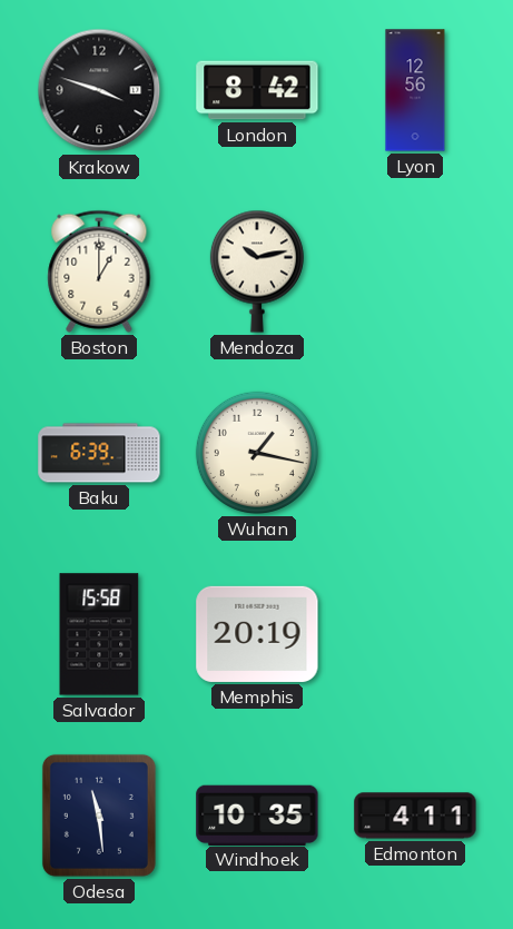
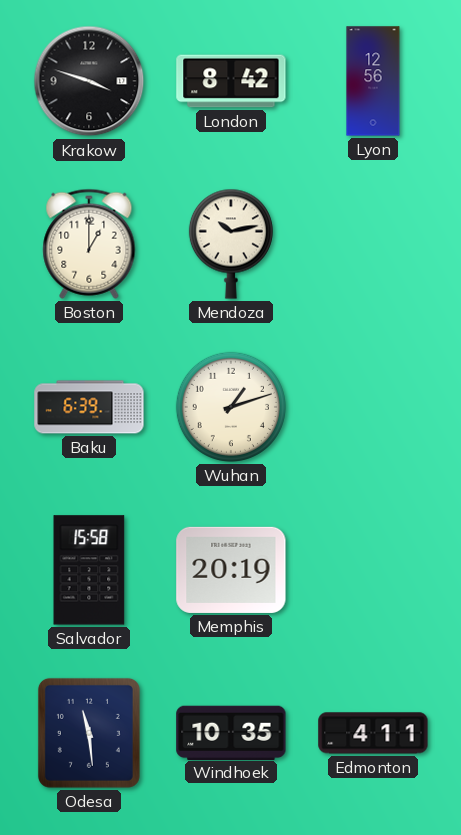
Wuhan: 1:17 -> 1:12 (231, 407)
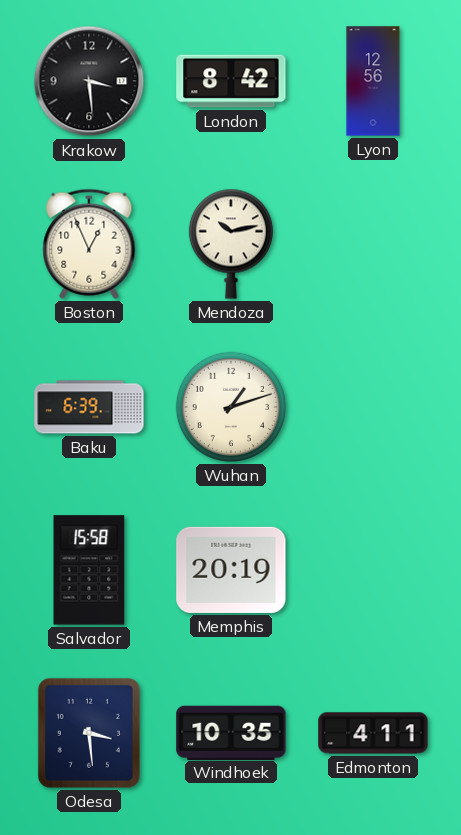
Krakow: 3:48 -> 3:29 (89, 81)
Boston: 1:00 -> 12:56 (89, 244)
Odesa: 11:29 -> 3:29 (89, 733)
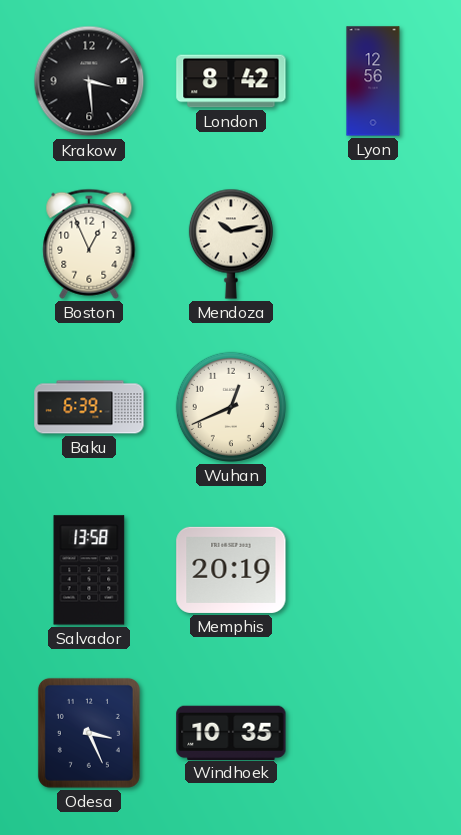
Wuhan: 1:12 -> 12:41 (231, 407)
Salvador: 15:58 -> 13:58 (89, 570)
Odesa: 3:29 -> 3:26 (89, 733)
Edmonton: 4:11 -> none (373, 733)
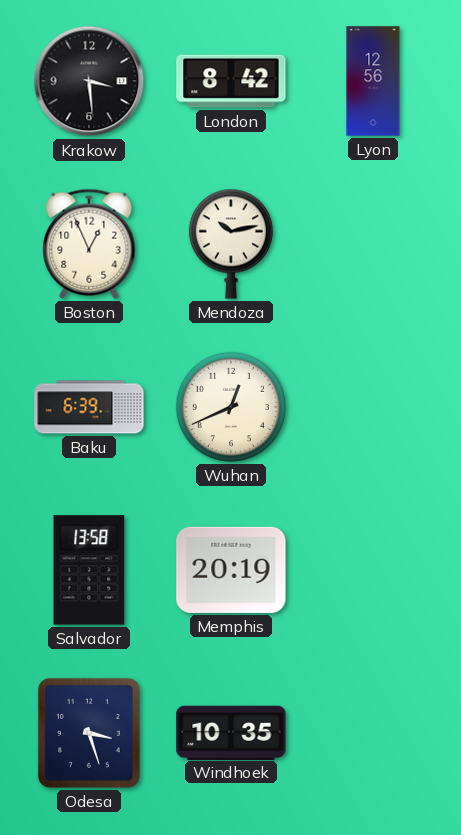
Odesa: 3:26 -> 3:27 (89, 733)
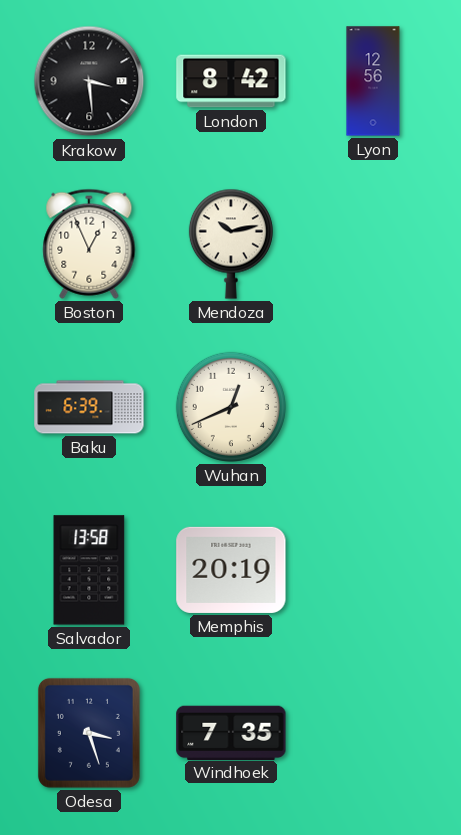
Windhoek: 10:35 -> 7:35 (231, 732)
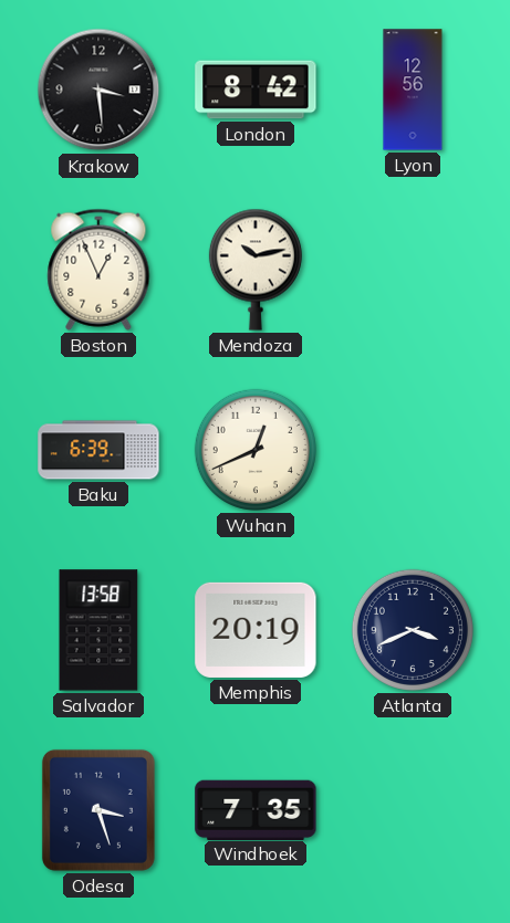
Atlanta: none -> 3:41 (413, 630)
